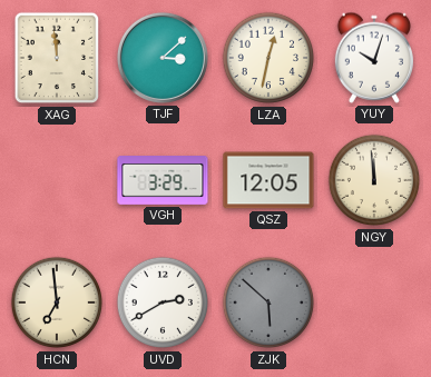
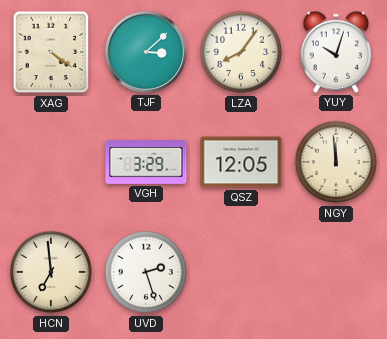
XAG: 11:59 -> 4:21 (51, 52)
LZA: 12:32 -> 8:06 (241, 52)
UVD: 2:40 -> 2:27 (146, 272)
ZJK: 5:52 -> none (268, 302)
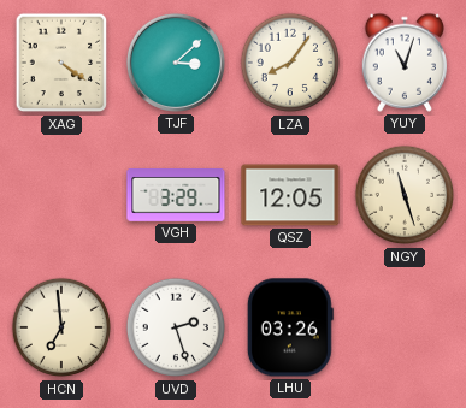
YUY: 10:03 -> 11:03 (403, 63)
NGY: 11:59 -> 11:27 (405, 195)
LHU: none -> 03:26 (290, 327)
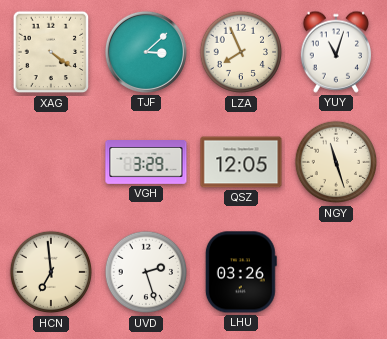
LZA: 8:06 -> 7:56 (241, 52)
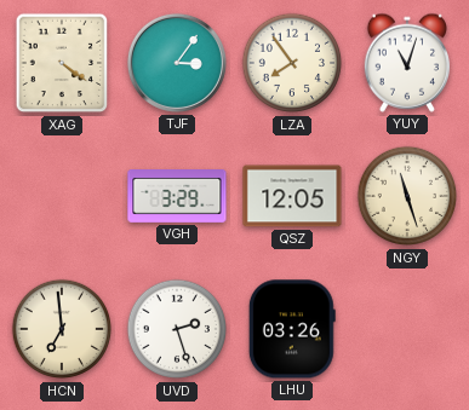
TJF: 3:08 -> 3:06 (177, 63)
LZA: 7:56 -> 7:54 (292, 63)
